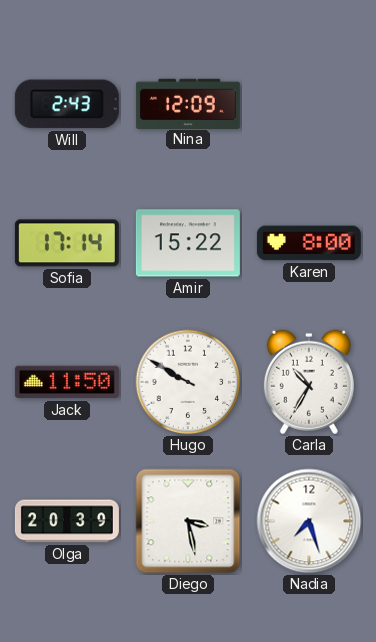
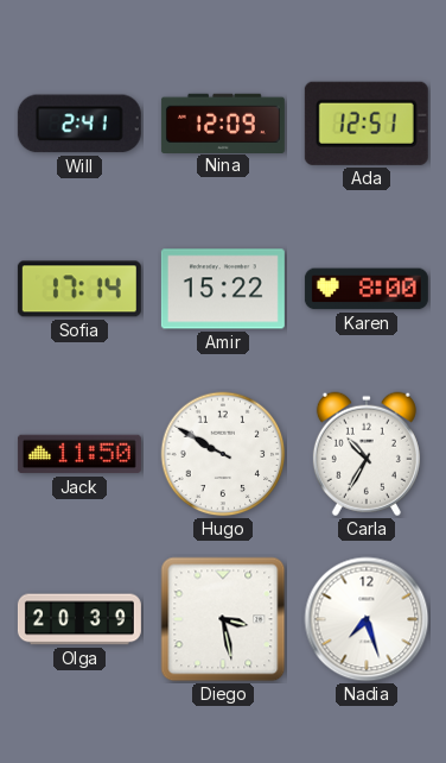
Will: 2:43 -> 2:41 (79, 124)
Ada: none -> 12:51 (367, 124)
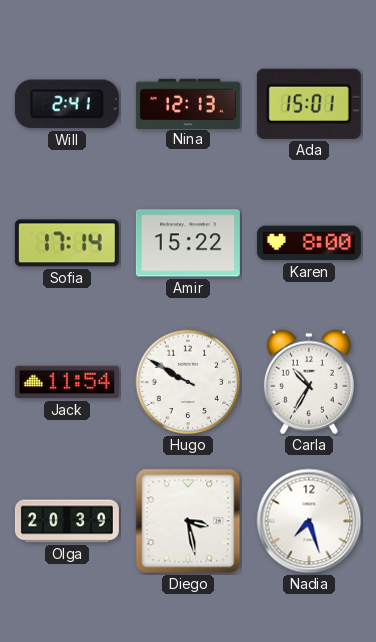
Nina: 12:09 -> 12:13 (188, 103)
Ada: 12:51 -> 15:01 (309, 104)
Jack: 11:50 -> 11:54 (67, 382)
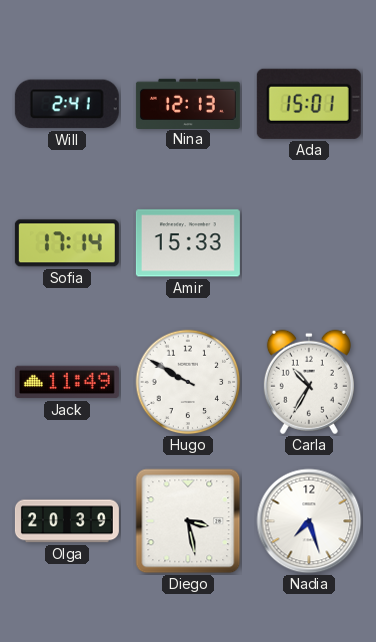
Amir: 15:22 -> 15:33 (188, 243)
Karen: 8:00 -> none (309, 243)
Jack: 11:54 -> 11:49 (67, 382)
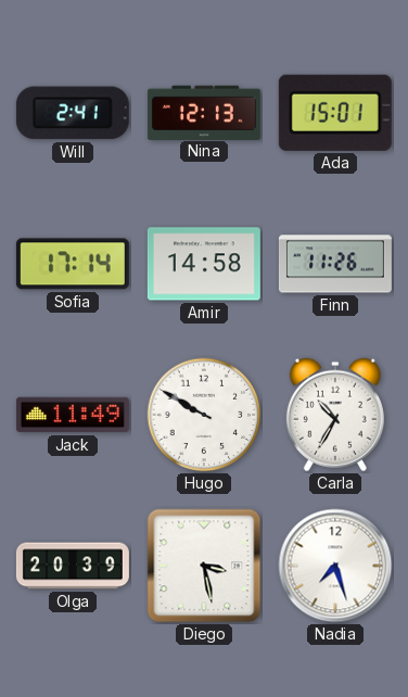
Amir: 15:33 -> 14:58 (204, 264)
Finn: none -> 11:26 (335, 264)
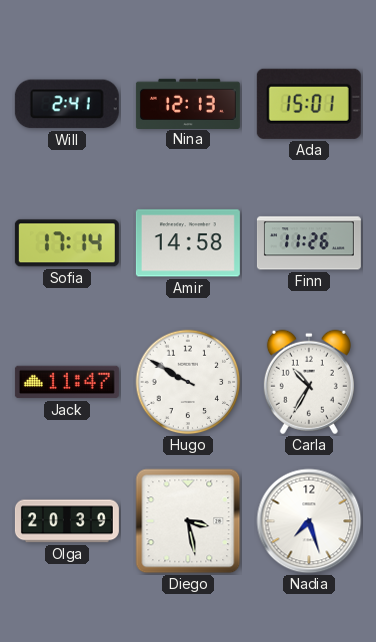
Jack: 11:49 -> 11:47 (67, 382)
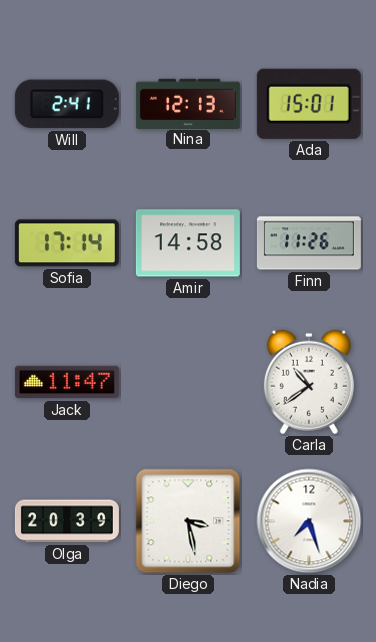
Hugo: 9:50 -> none (188, 382)
Carla: 10:35 -> 10:39 (309, 382)
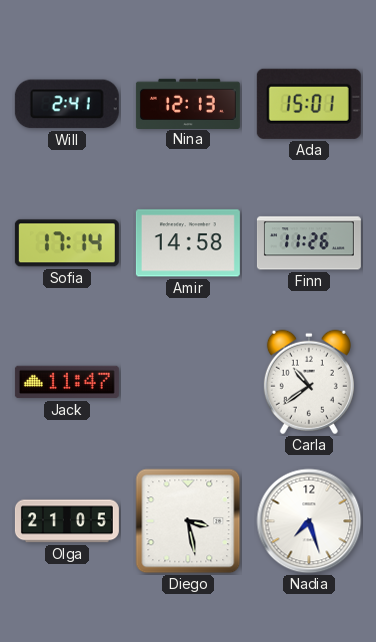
Olga: 20:39 -> 21:05 (67, 521)
